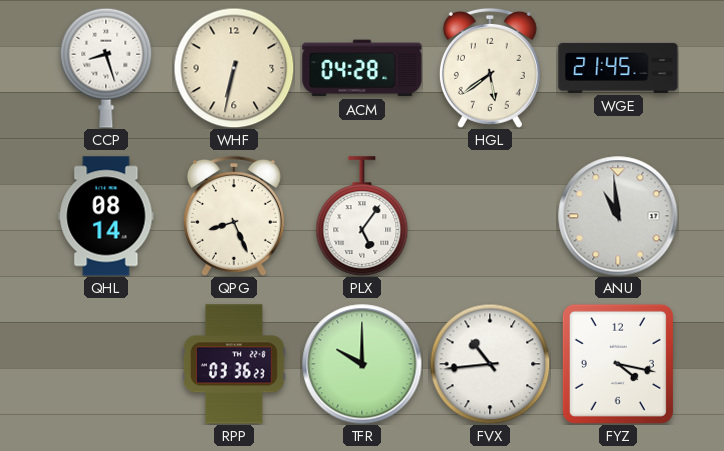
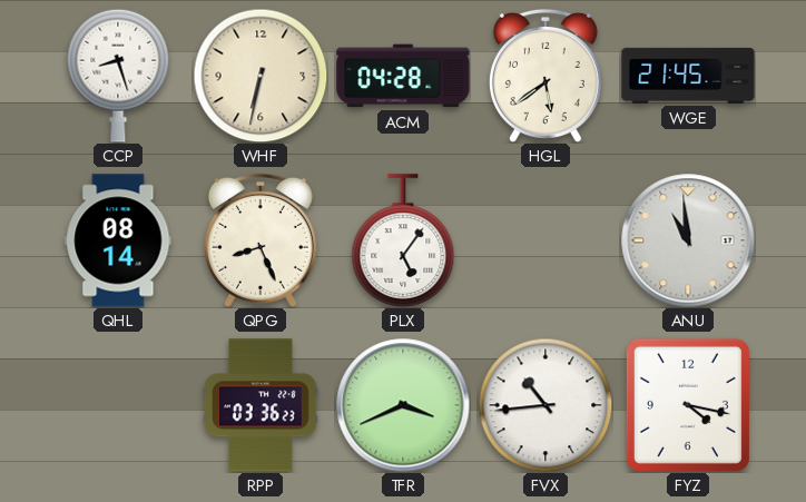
TFR: 10:00 -> 3:41 (403, 405)
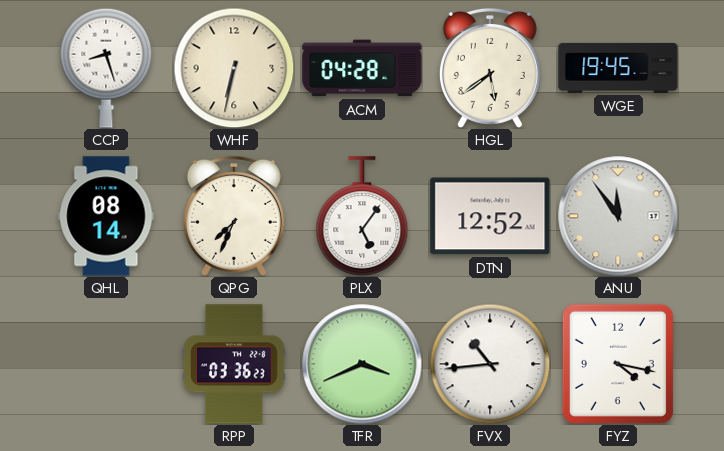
WGE: 21:45 -> 19:45 (618, 68)
QPG: 8:26 -> 7:34 (234, 216)
DTN: none -> 12:52 (490, 216)
ANU: 10:59 -> 11:54 (618, 216)
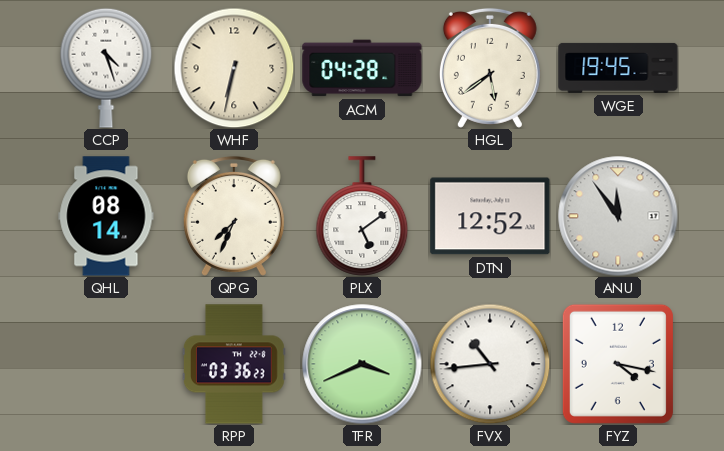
CCP: 8:27 -> 4:27 (106, 68)
PLX: 5:06 -> 5:09 (362, 216)
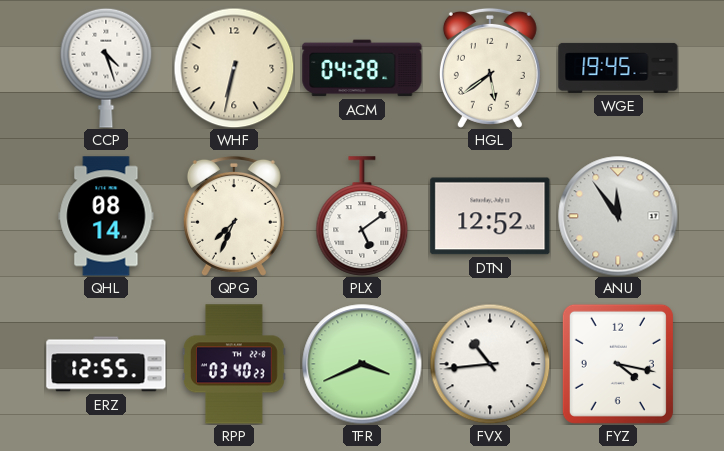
ERZ: none -> 12:55 (106, 364)
RPP: 03:36 -> 03:40 (234, 364)
